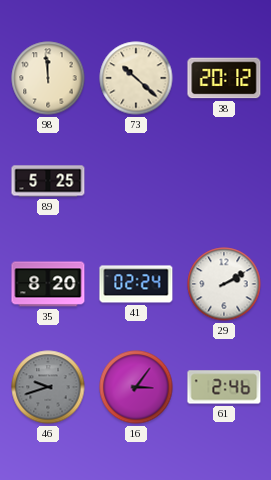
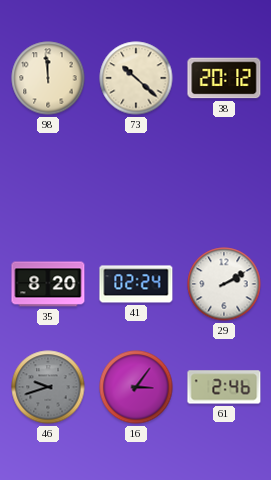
89: 5:25 -> none (48, 181)
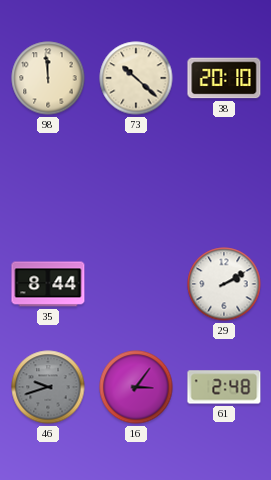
38: 20:12 -> 20:10 (224, 78)
35: 8:20 -> 8:44 (48, 284)
41: 02:24 -> none (136, 284)
61: 2:46 -> 2:48 (224, 387)
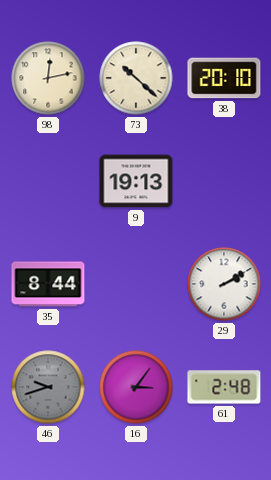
98: 11:59 -> 12:13 (48, 78)
9: none -> 19:13 (136, 181)
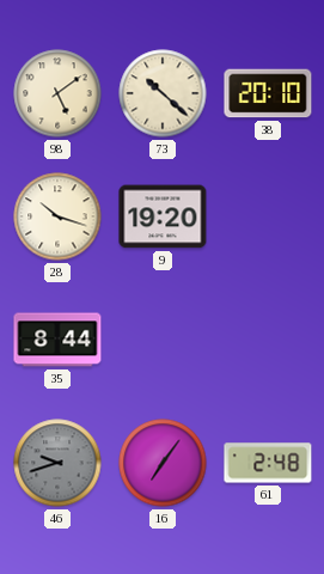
98: 12:13 -> 5:09 (57, 93)
28: none -> 10:18 (57, 216)
9: 19:13 -> 19:20 (163, 216)
29: 2:10 -> none (224, 284)
16: 3:06 -> 7:06 (163, 463)
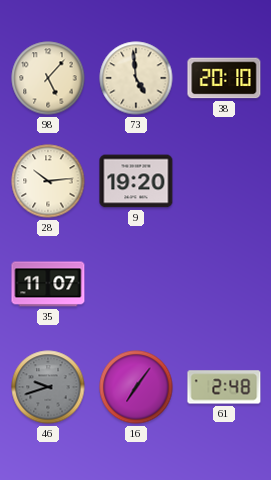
98: 5:09 -> 5:07 (48, 78)
73: 10:22 -> 4:59 (136, 78)
28: 10:18 -> 10:14 (48, 181)
35: 8:44 -> 11:07 (48, 284)
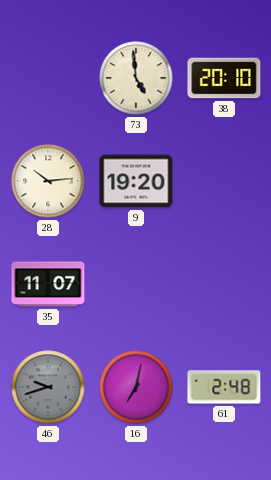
98: 5:07 -> none (48, 78)
16: 7:06 -> 7:02 (136, 387)
